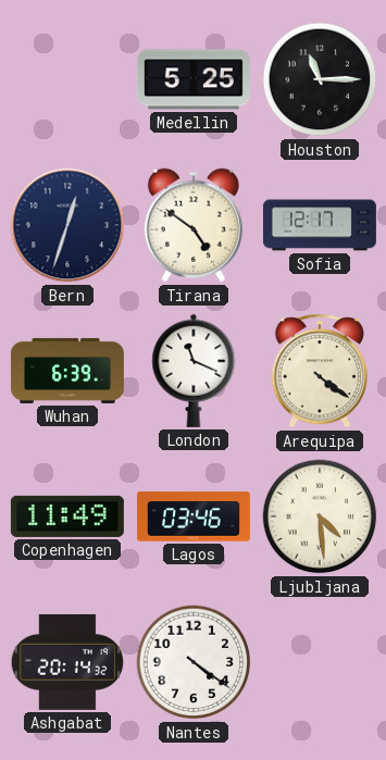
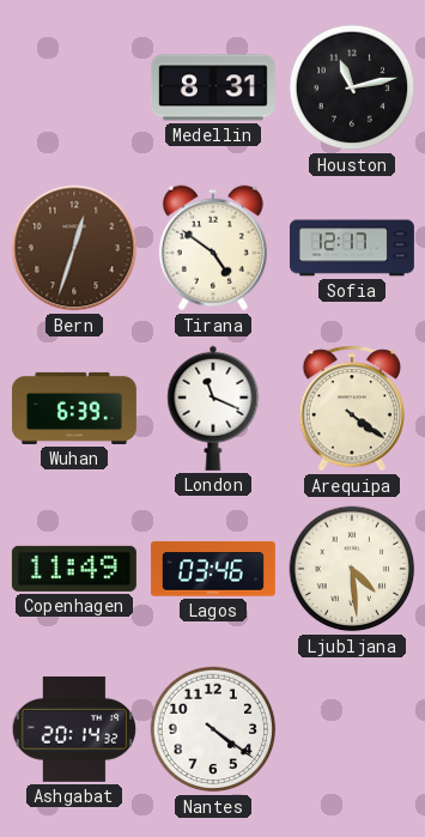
Medellin: 5:25 -> 8:31 (213, 87)
Houston: 11:15 -> 11:13 (352, 87)
Bern dial: navy -> brown (74, 248)
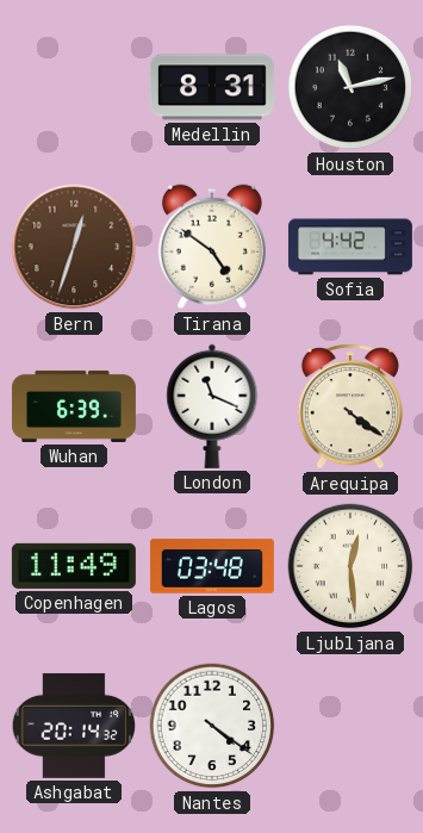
Sofia: 12:17 -> 4:42 (350, 247)
Lagos: 03:46 -> 03:48 (212, 566)
Ljubljana: 4:29 -> 12:29 (350, 566)
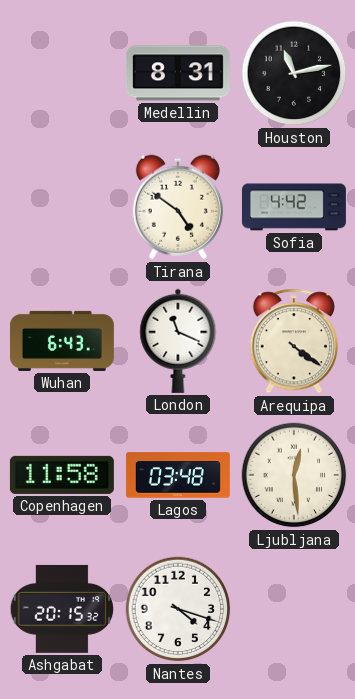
Bern: 12:33 -> none (74, 247)
Wuhan: 6:39 -> 6:43 (62, 341)
Copenhagen: 11:49 -> 11:58 (62, 475)
Ashgabat: 20:14 -> 20:15 (62, 609)
Nantes: 4:21 -> 4:18 (178, 609)
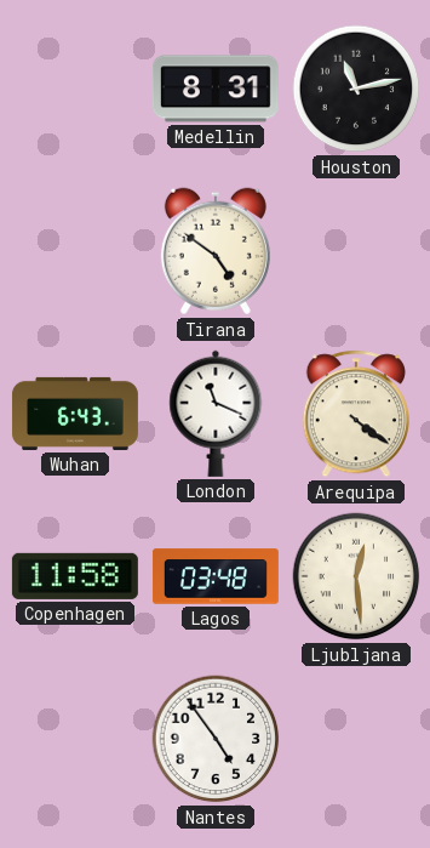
Sofia: 4:42 -> none (294, 207)
Ashgabat: 20:15 -> none (62, 609)
Nantes: 4:18 -> 4:54 (216, 739)
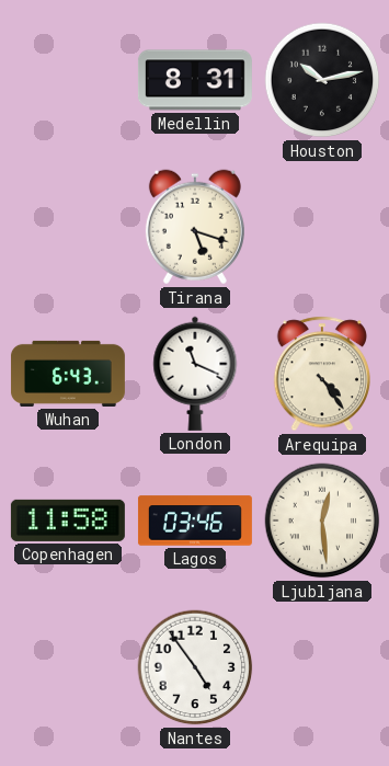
Houston: 11:13 -> 10:13 (322, 80)
Tirana: 4:51 -> 5:18 (195, 227)
Arequipa: 4:21 -> 4:24 (321, 374)
Lagos: 03:48 -> 03:46 (195, 521)
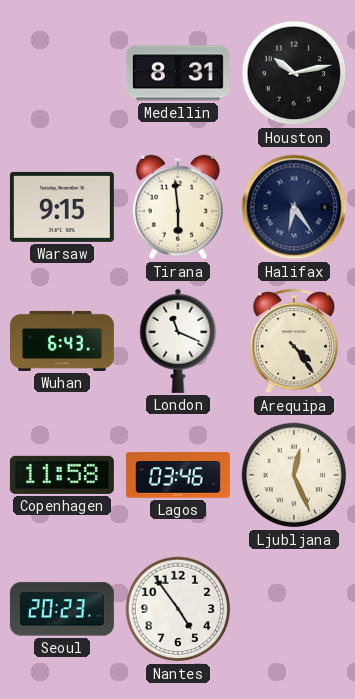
Warsaw: none -> 9:15 (62, 207)
Tirana: 5:18 -> 5:59 (178, 207)
Halifax: none -> 6:24 (294, 207)
Ljubljana: 12:29 -> 12:26 (294, 475)
Seoul: none -> 20:23 (62, 609)
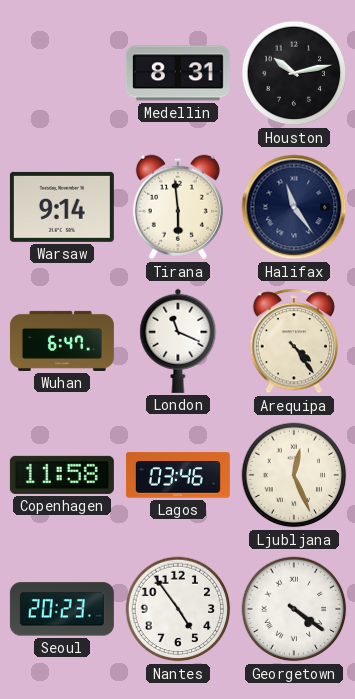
Warsaw: 9:15 -> 9:14 (62, 207)
Halifax: 6:24 -> 11:24 (294, 207)
Wuhan: 6:43 -> 6:47 (62, 341)
Georgetown: none -> 4:21 (294, 609)
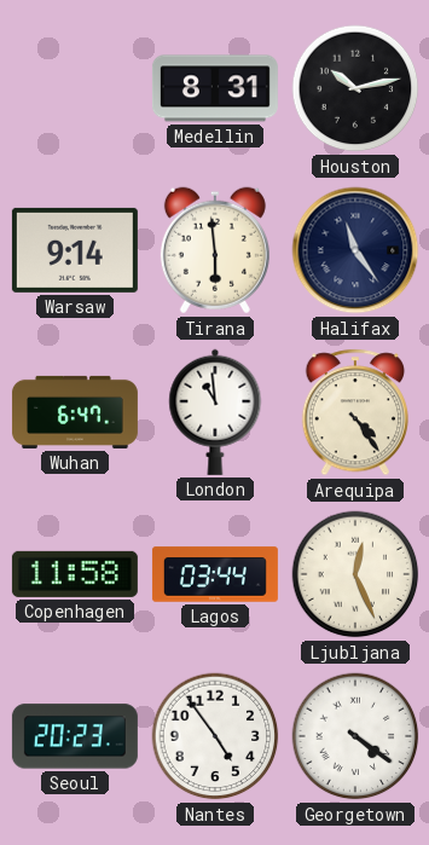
London: 11:19 -> 10:59 (215, 412)
Lagos: 03:46 -> 03:44 (215, 574)
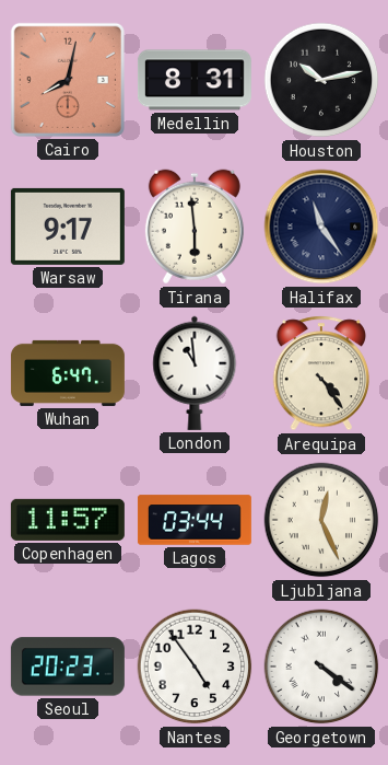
Cairo: none -> 8:02 (68, 80)
Warsaw: 9:14 -> 9:17 (68, 227)
Copenhagen: 11:58 -> 11:57 (68, 520)
